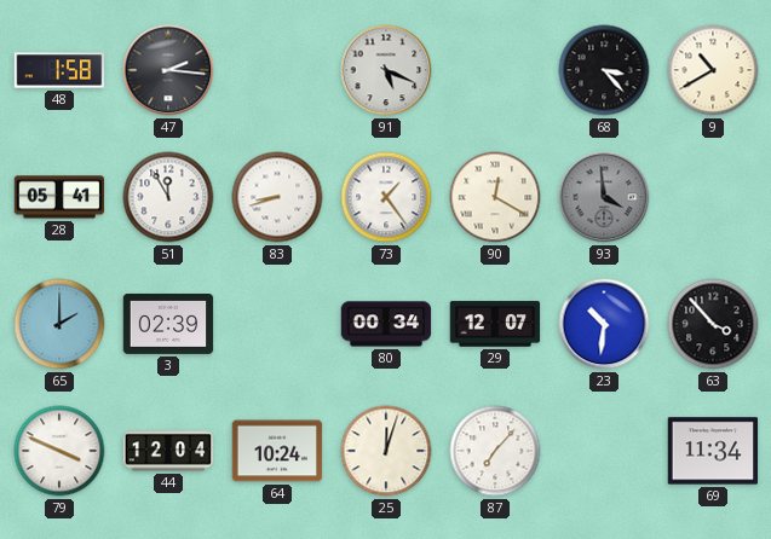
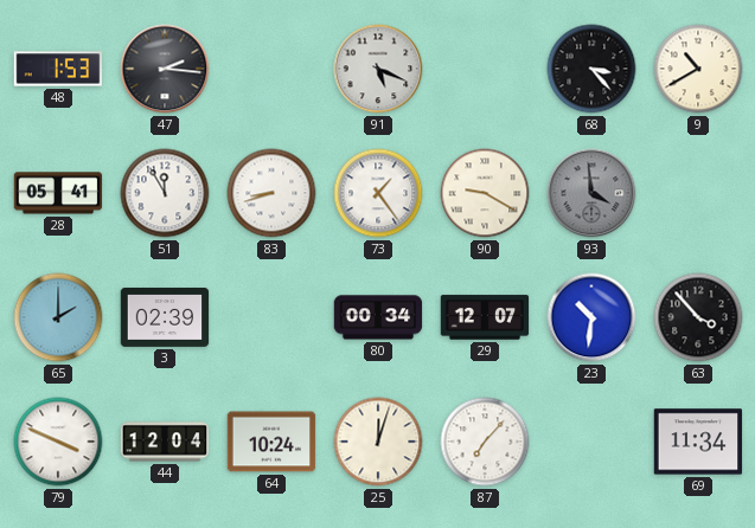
48: 1:58 -> 1:53 (58, 69)
90: 12:20 -> 9:20 (485, 193)
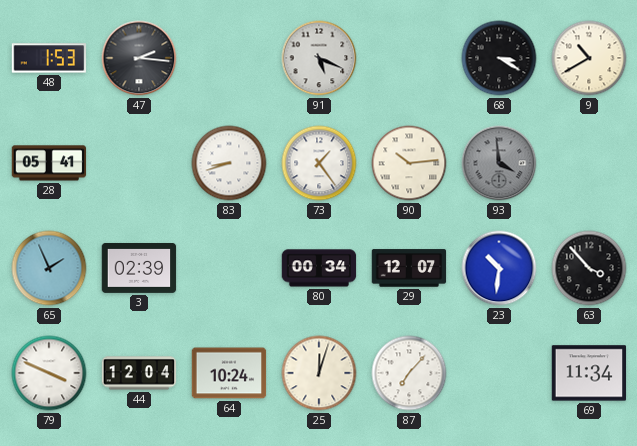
68: 3:23 -> 3:20 (499, 58)
51: 11:55 -> none (165, 193)
90: 9:20 -> 10:14 (409, 163)
65: 2:00 -> 1:56 (49, 268)
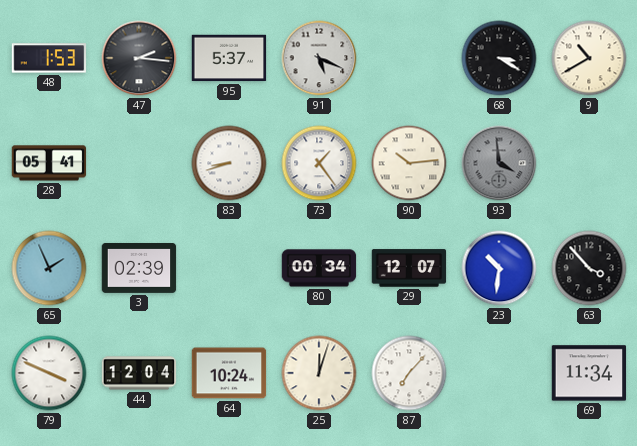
95: none -> 5:37 (229, 58)
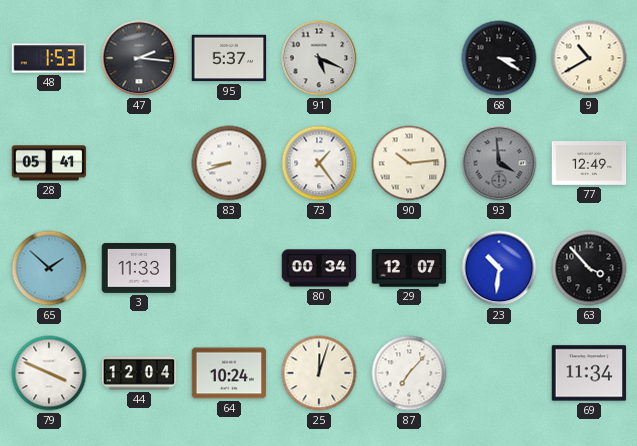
77: none -> 12:49 (589, 164)
65: 1:56 -> 1:52 (49, 268)
3: 02:39 -> 11:33 (139, 269)
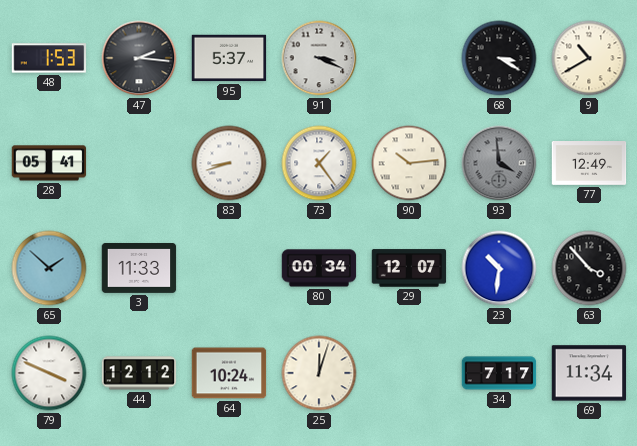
91: 5:19 -> 3:19 (319, 58)
44: 12:04 -> 12:12 (139, 373)
87: 7:07 -> none (409, 373)
34: none -> 7:17 (499, 373)
